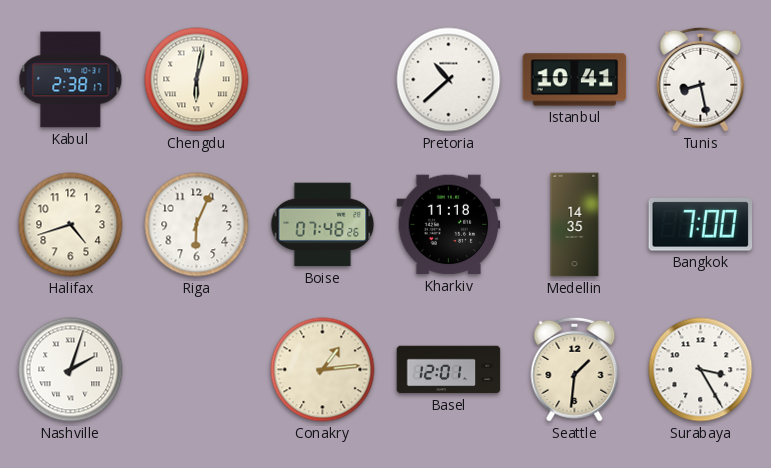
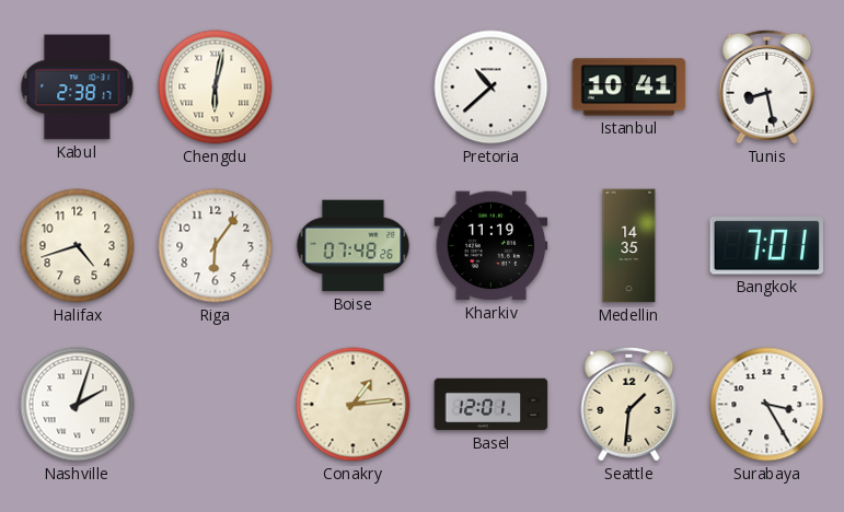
Riga: 6:04 -> 6:06 (216, 246)
Kharkiv: 11:18 -> 11:19 (492, 246)
Bangkok: 7:00 -> 7:01 (767, 246)
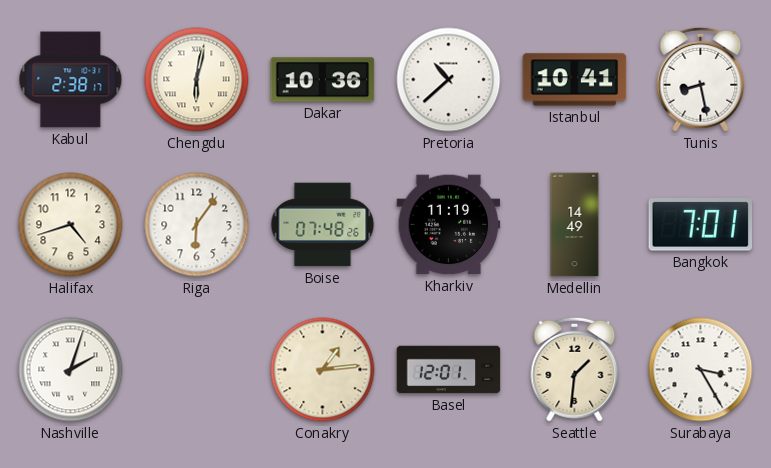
Dakar: none -> 10:36 (323, 80)
Medellin: 14:35 -> 14:49 (575, 225)
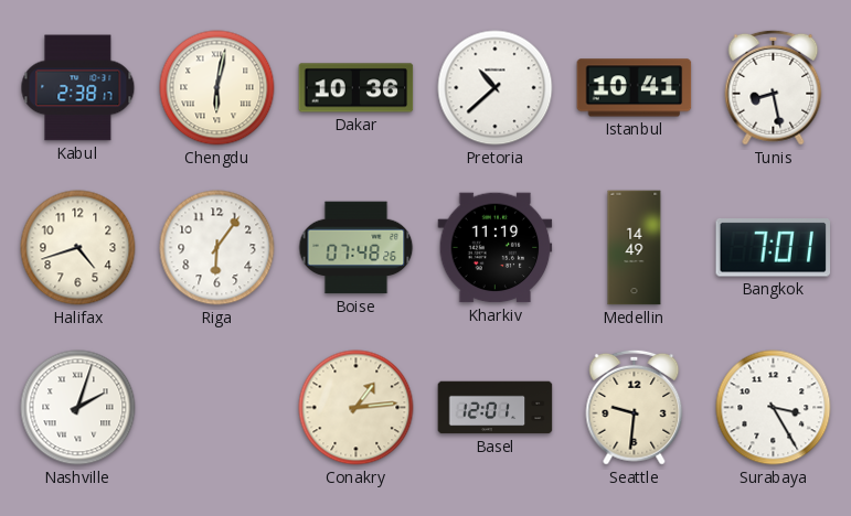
Seattle: 1:31 -> 9:31 (635, 407)
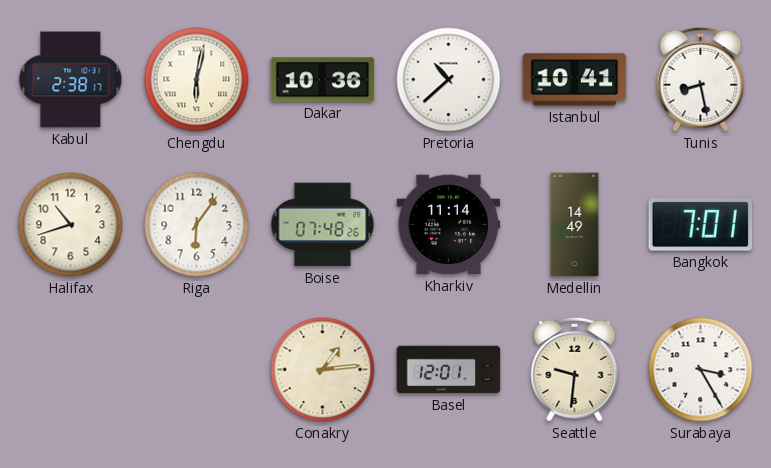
Halifax: 4:42 -> 10:42 (71, 225)
Kharkiv: 11:19 -> 11:14 (449, 225)
Nashville: 2:03 -> none (78, 408)
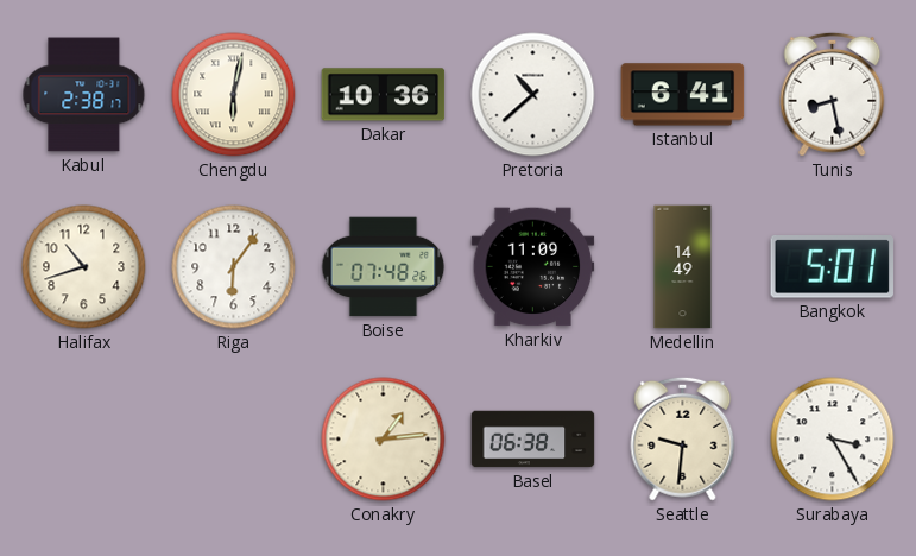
Istanbul: 10:41 -> 6:41 (683, 95)
Kharkiv: 11:14 -> 11:09 (533, 267)
Bangkok: 7:01 -> 5:01 (833, 267)
Basel: 12:01 -> 06:38 (533, 440)
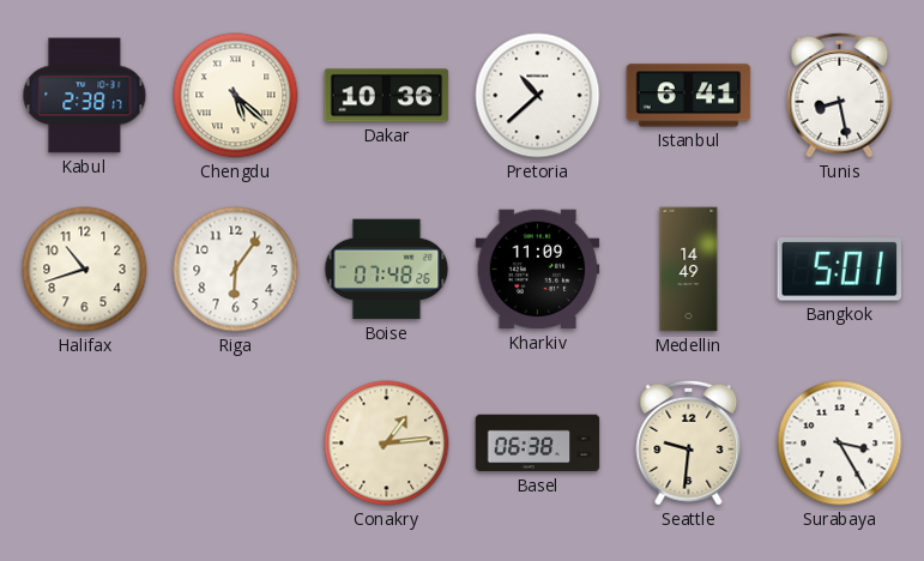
Chengdu: 6:02 -> 5:22 (236, 96)
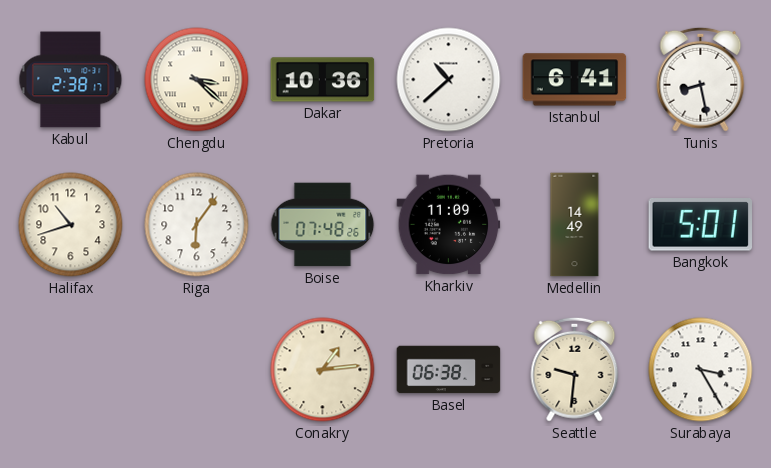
Chengdu: 5:22 -> 3:22 (197, 80)
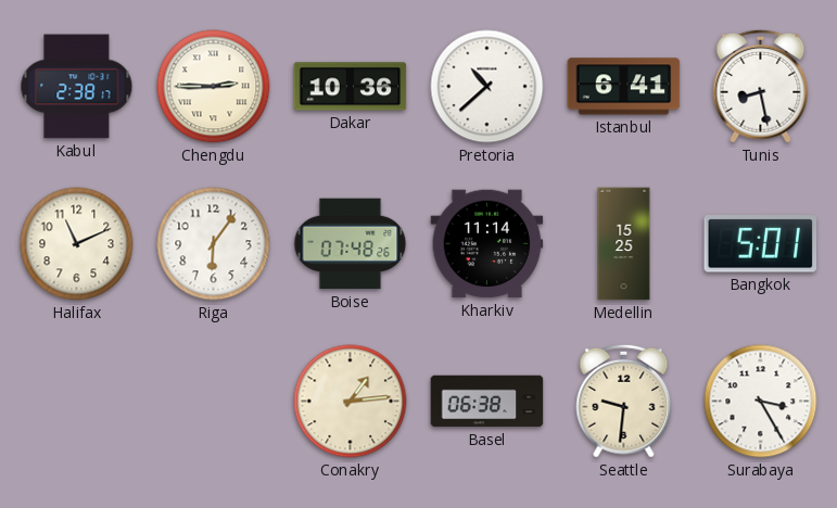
Chengdu: 3:22 -> 2:45 (214, 87)
Halifax: 10:42 -> 11:11 (77, 244)
Kharkiv: 11:09 -> 11:14 (487, 244)
Medellin: 14:49 -> 15:25 (624, 244)
